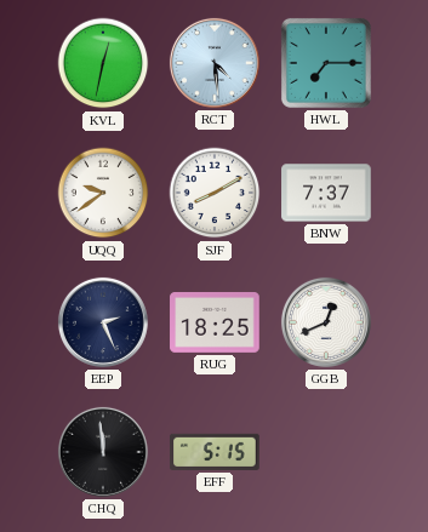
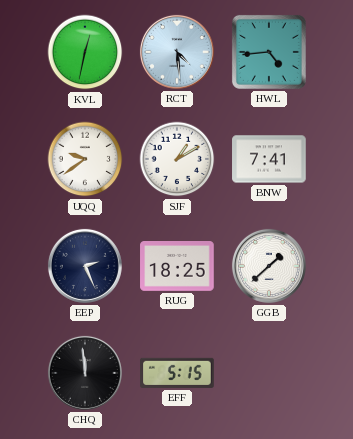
HWL: 7:15 -> 4:44 (269, 52)
SJF: 8:10 -> 1:10 (177, 159)
BNW: 7:37 -> 7:41 (269, 159)
GGB: 12:41 -> 1:38 (269, 266)
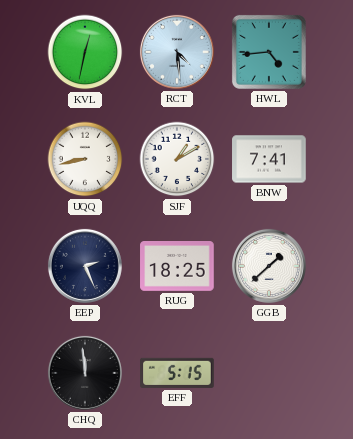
UQQ: 9:39 -> 8:43 (85, 159)
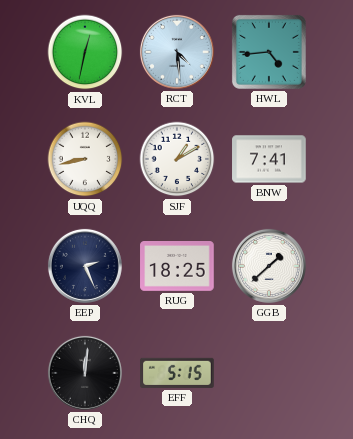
CHQ: 11:59 -> 12:01 (85, 373)
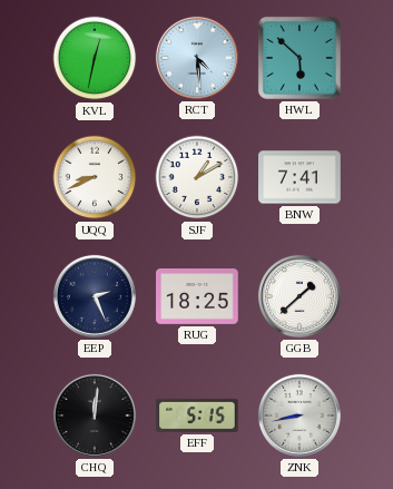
HWL: 4:44 -> 5:52 (299, 58)
UQQ: 8:43 -> 8:41 (95, 177)
ZNK: none -> 8:43 (299, 415)
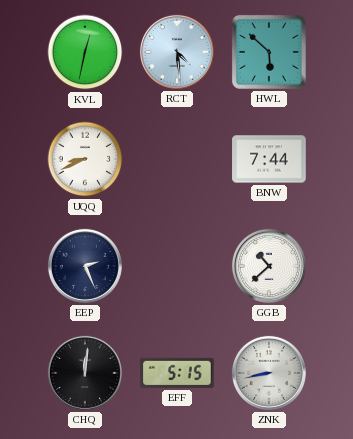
SJF: 1:10 -> none (197, 177)
BNW: 7:41 -> 7:44 (269, 159)
RUG: 18:25 -> none (197, 297)
GGB: 1:38 -> 10:38 (269, 266)
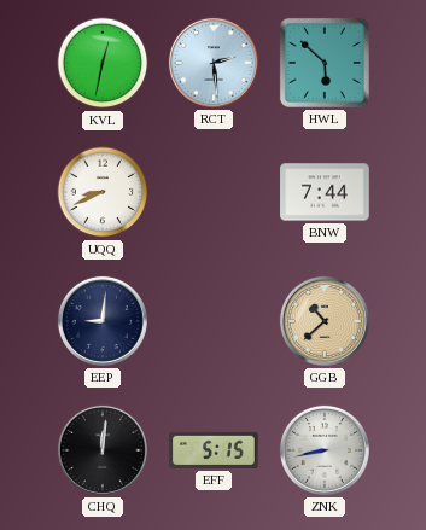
RCT: 4:29 -> 2:29 (214, 63)
EEP: 2:26 -> 9:01 (103, 321)
GGB dial: white -> champagne (325, 321)
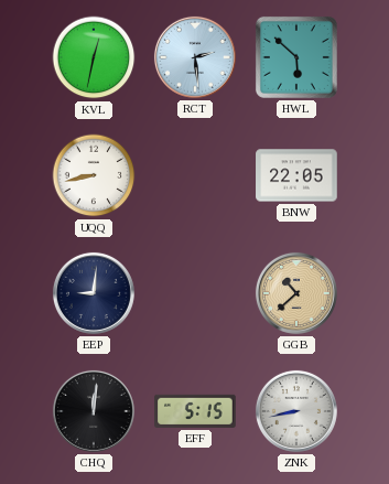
UQQ: 8:41 -> 8:43 (94, 175)
BNW: 7:44 -> 22:05 (296, 175)
